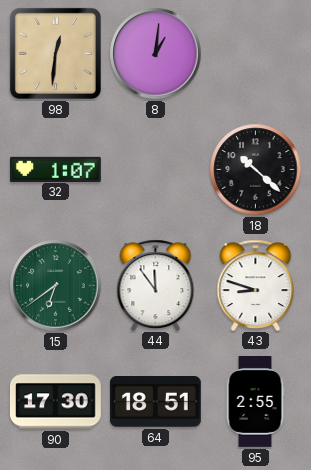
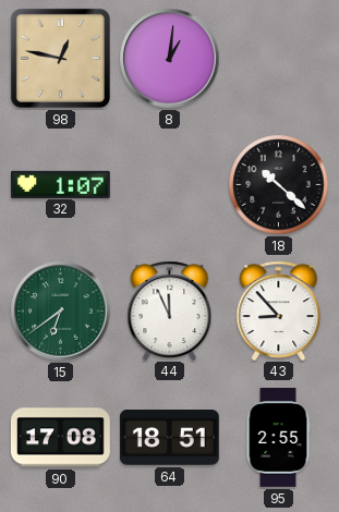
98: 12:31 -> 12:47 (60, 58)
44: 11:54 -> 11:56 (170, 310)
43: 8:48 -> 8:53 (279, 310)
90: 17:30 -> 17:08 (60, 438)
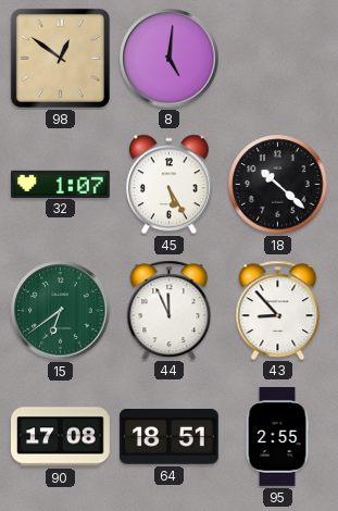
98: 12:47 -> 12:51 (60, 58)
8: 1:01 -> 5:01 (170, 59)
45: none -> 5:25 (168, 185)
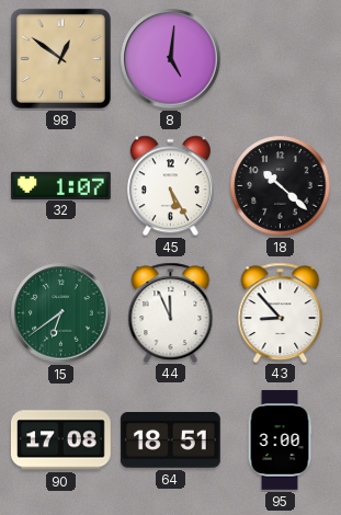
95: 2:55 -> 3:00 (280, 440)
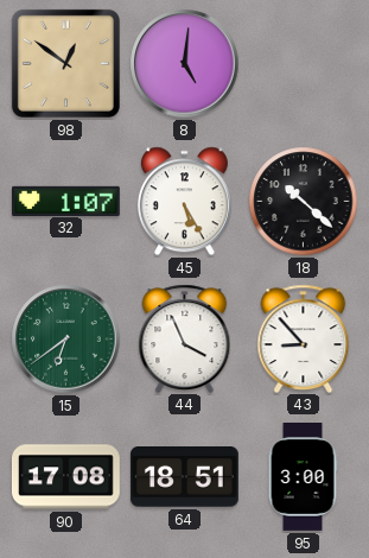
44: 11:56 -> 3:56 (185, 338)
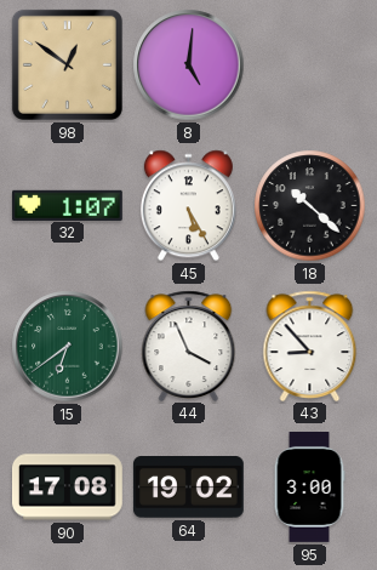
64: 18:51 -> 19:02 (188, 488)
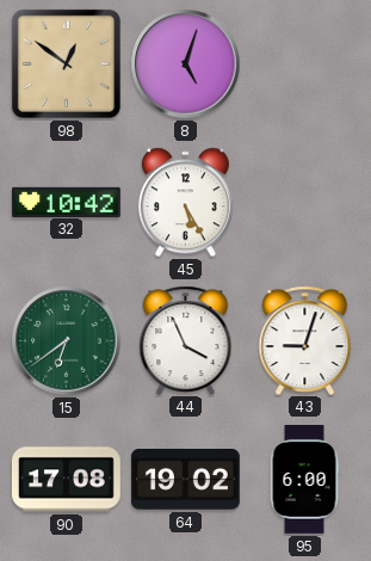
8: 5:01 -> 5:03 (186, 64)
32: 1:07 -> 10:42 (66, 202)
18: 10:22 -> none (310, 206)
43: 8:53 -> 9:03 (305, 340)
95: 3:00 -> 6:00 (304, 480)
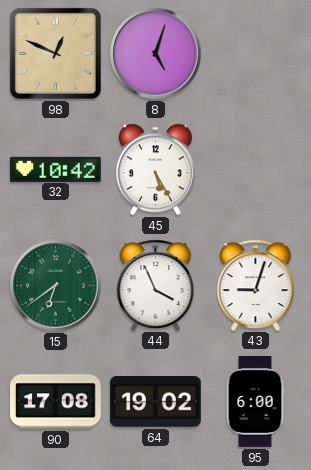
98: 12:51 -> 12:49 (55, 53)
